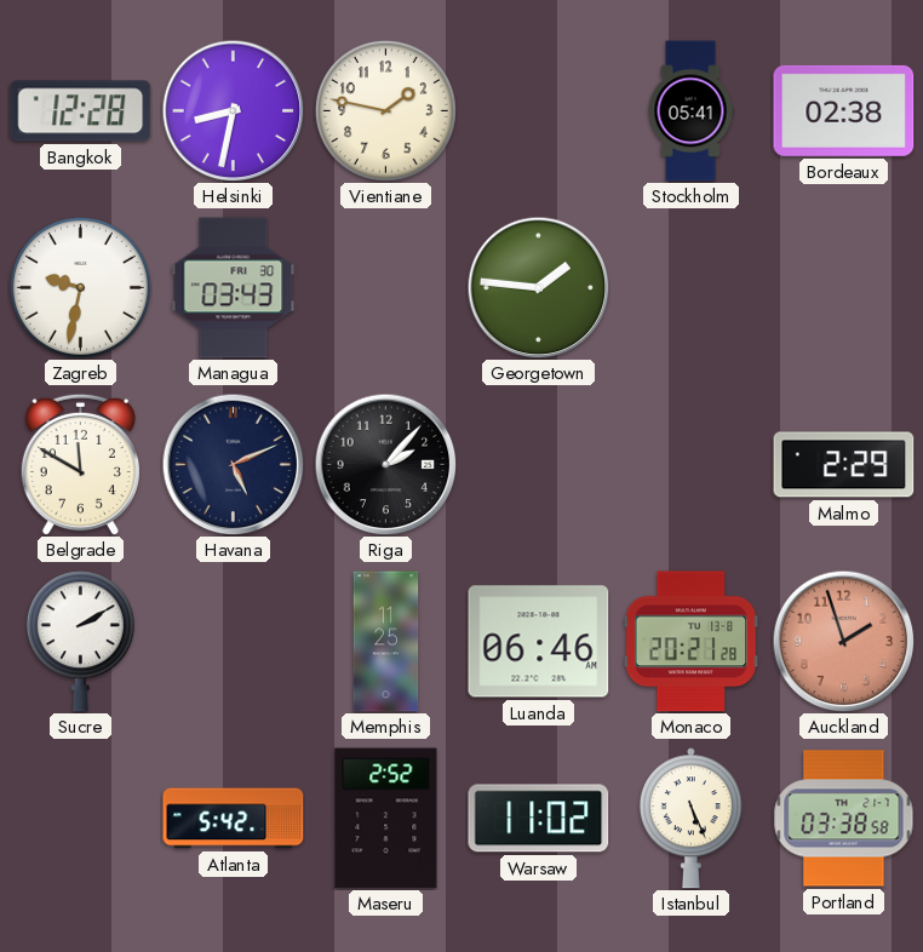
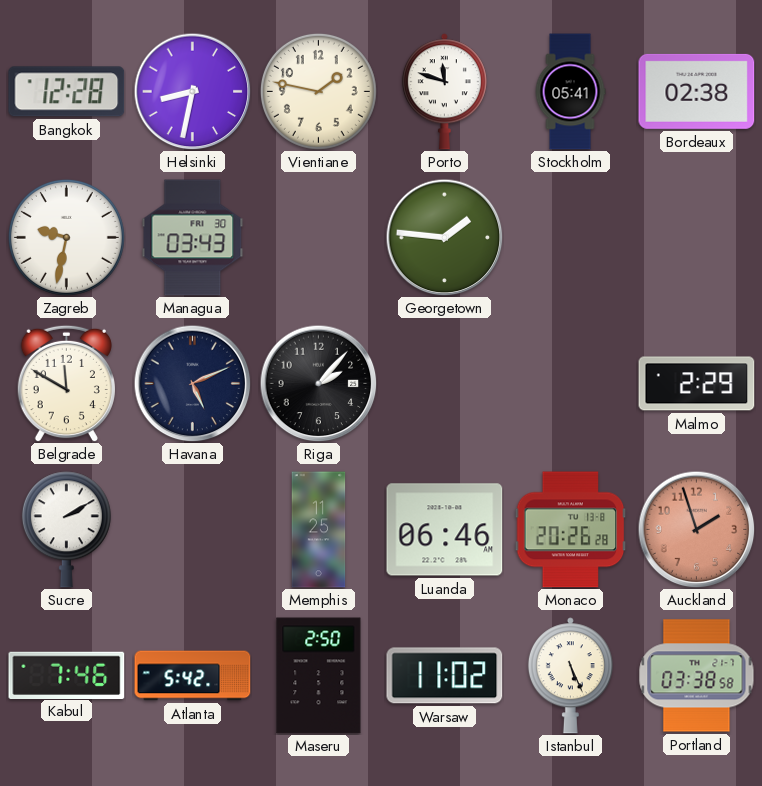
Porto: none -> 11:48 (444, 92)
Monaco: 20:21 -> 20:26 (571, 530)
Kabul: none -> 7:46 (67, 675)
Maseru: 2:52 -> 2:50 (319, 676)
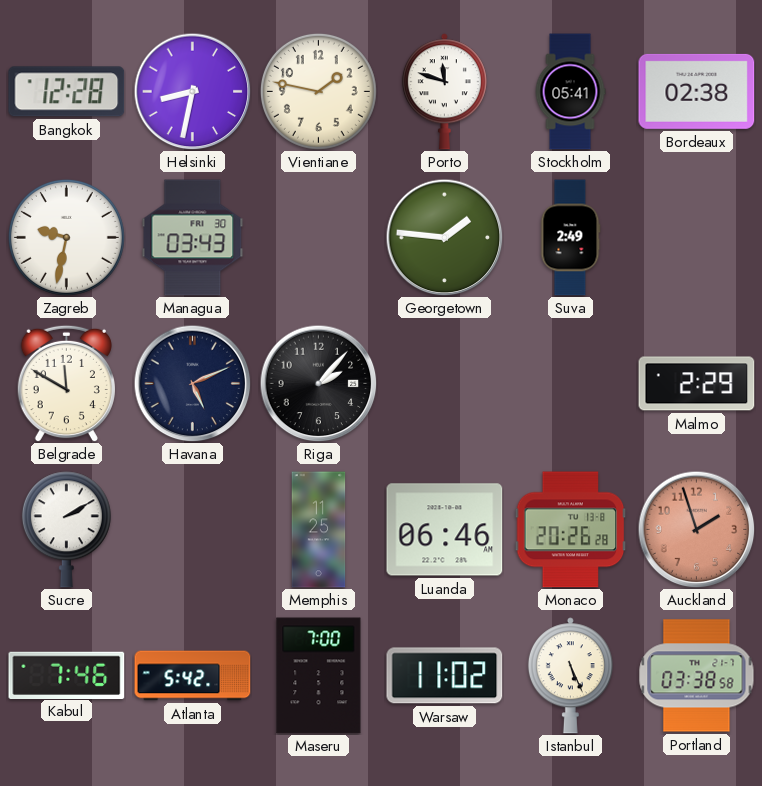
Suva: none -> 2:49 (571, 238)
Maseru: 2:50 -> 7:00 (319, 676)
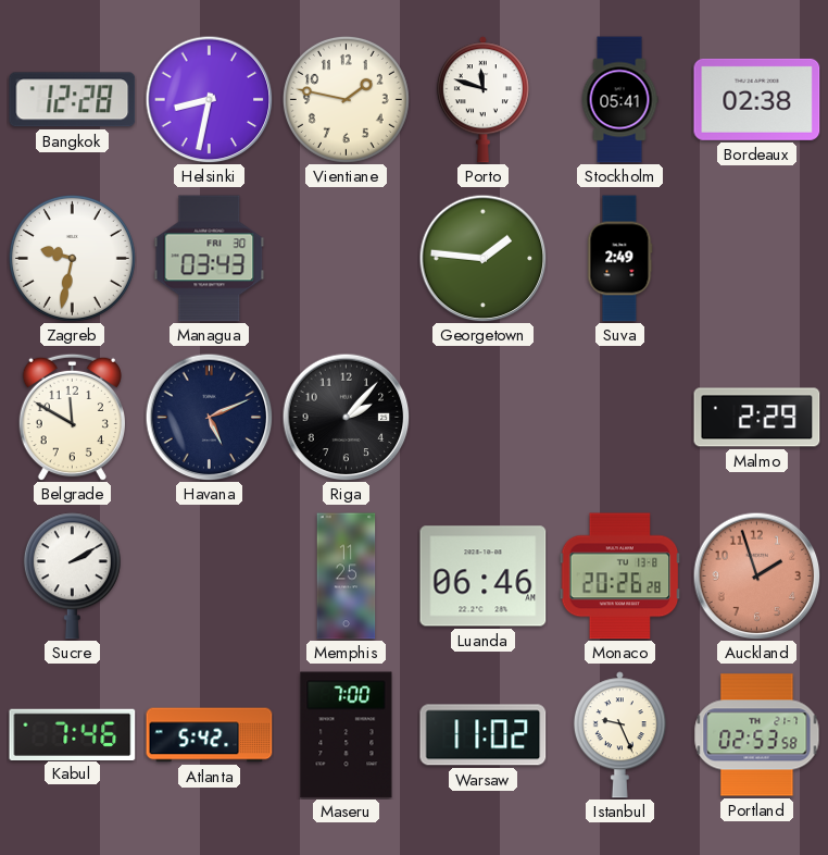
Istanbul: 5:26 -> 9:26 (619, 735)
Portland: 03:38 -> 02:53 (757, 735)
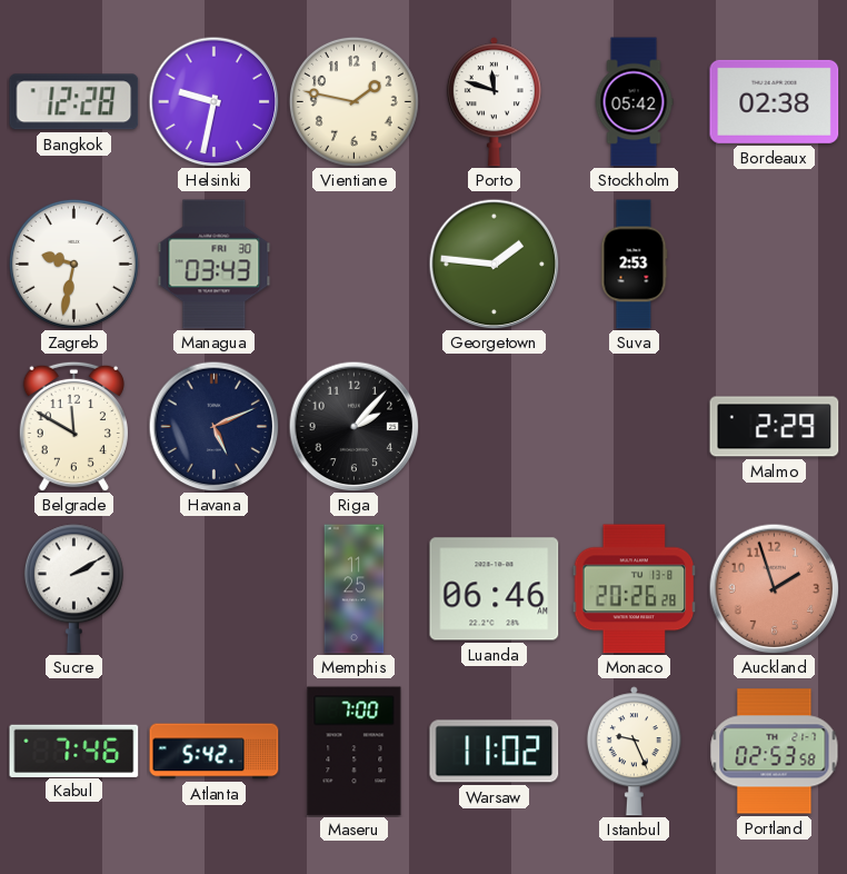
Helsinki: 8:32 -> 9:32 (213, 101)
Stockholm: 05:41 -> 05:42 (634, 102)
Suva: 2:49 -> 2:53 (635, 265)
